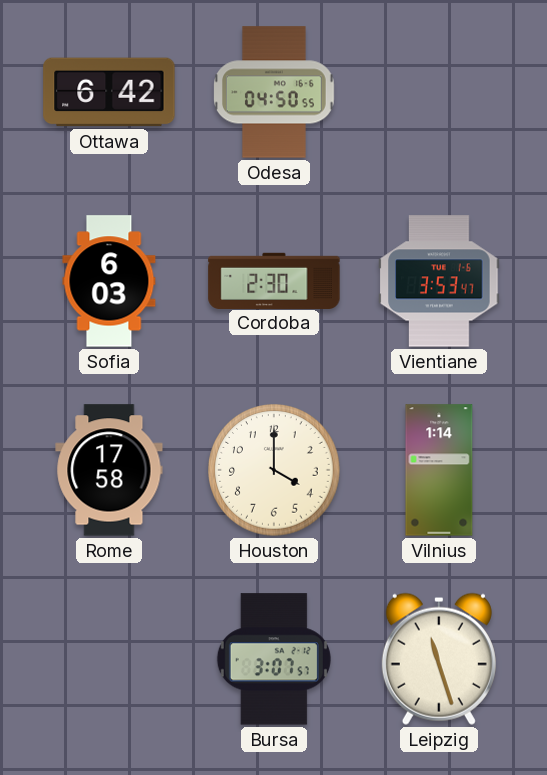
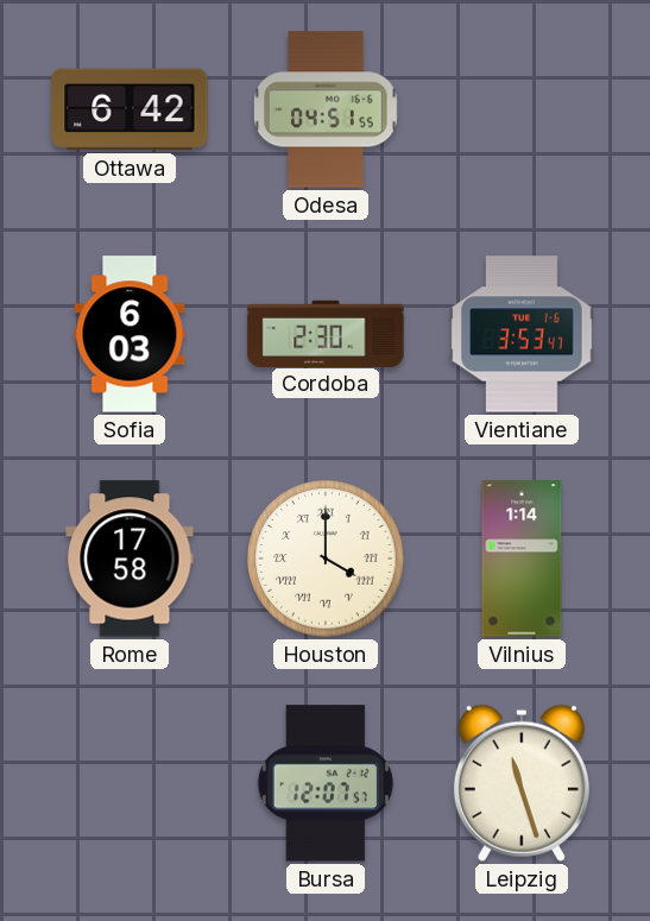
Odesa: 04:50 -> 04:51 (327, 109)
Houston numerals: Arabic -> Roman (326, 559)
Bursa: 3:07 -> 12:07 (326, 783)
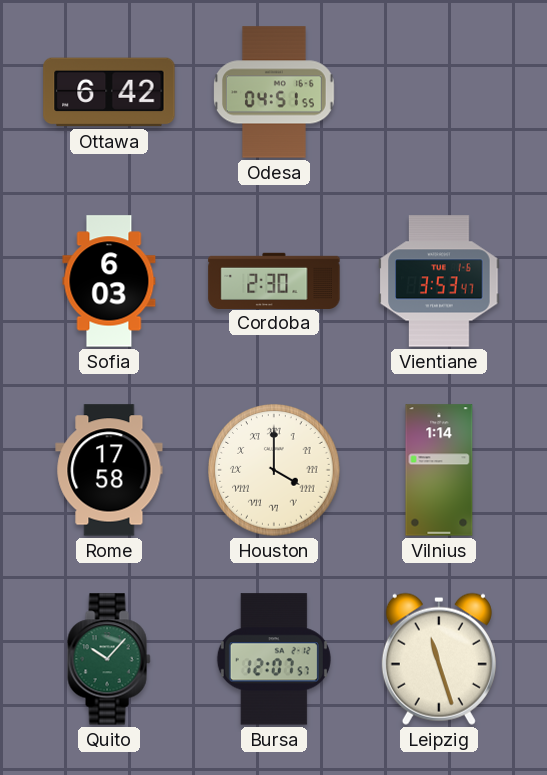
Quito: none -> 10:07 (109, 659)
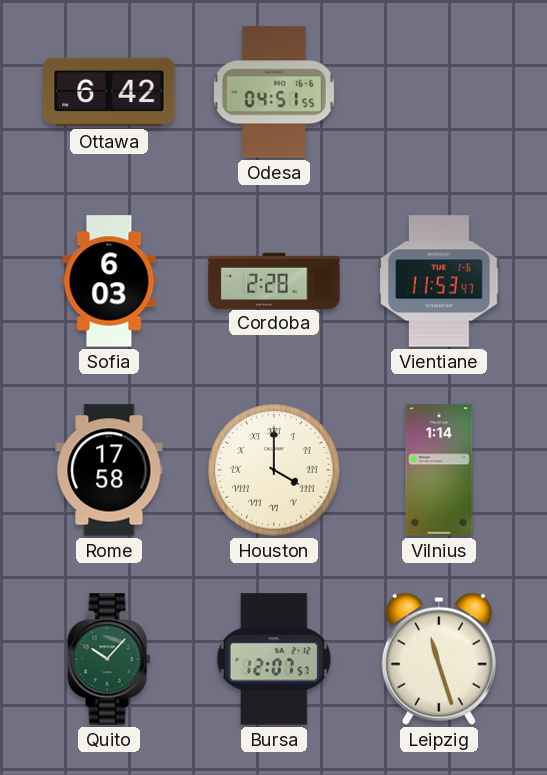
Cordoba: 2:30 -> 2:28 (274, 280)
Vientiane: 3:53 -> 11:53 (439, 281)
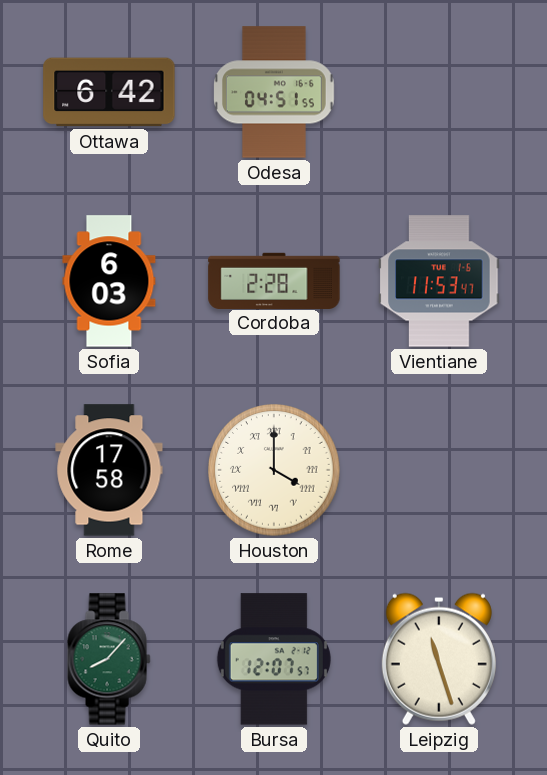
Vilnius: 1:14 -> none (439, 470)
Quito: 10:07 -> 8:07 (109, 659)
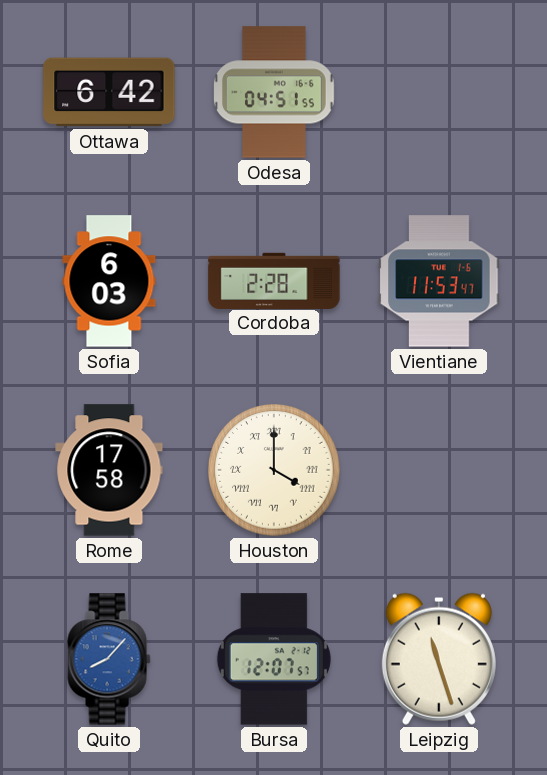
Quito dial: green -> blue (109, 659)
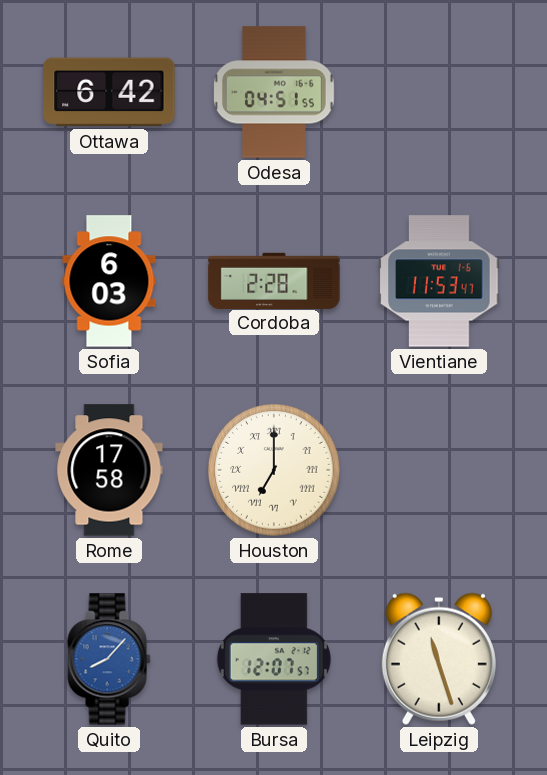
Houston: 4:00 -> 7:00 (274, 470)
